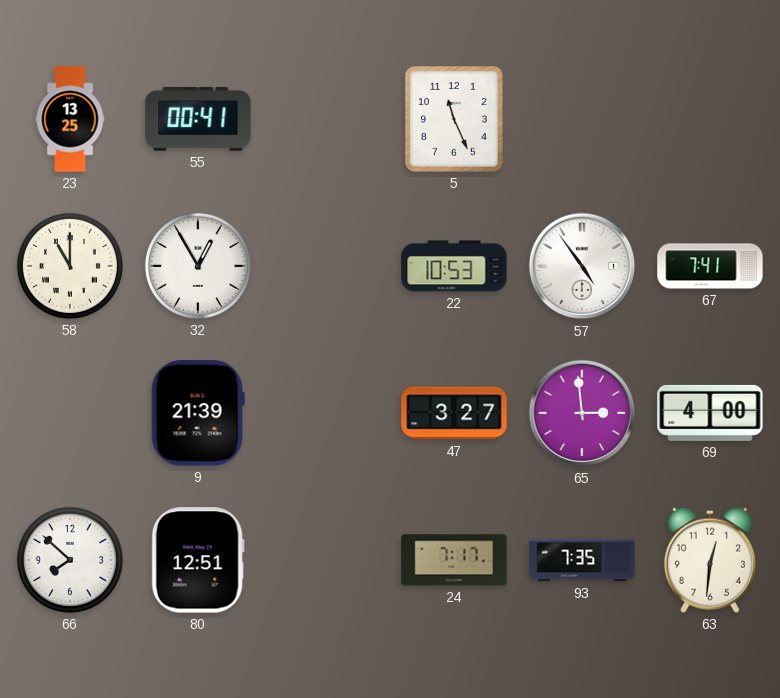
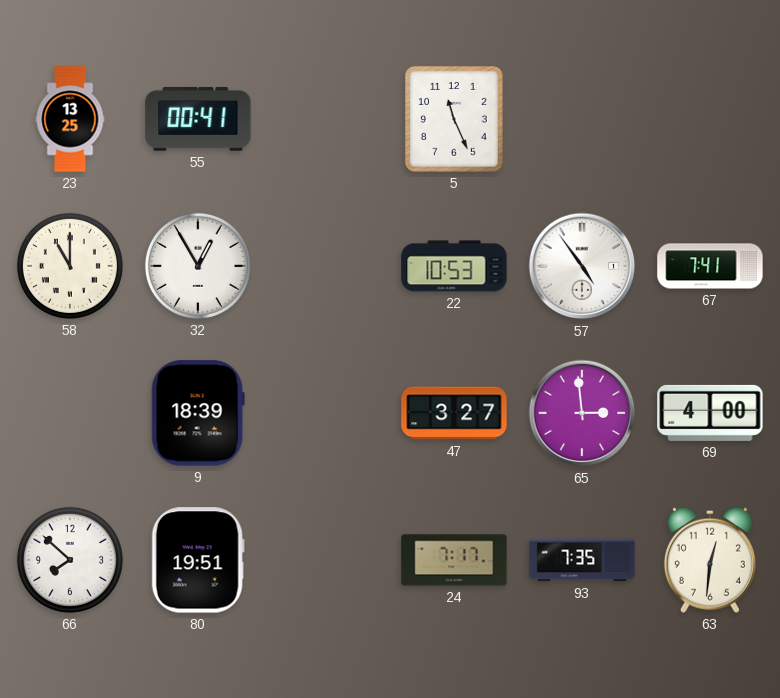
9: 21:39 -> 18:39 (198, 413)
80: 12:51 -> 19:51 (198, 560)
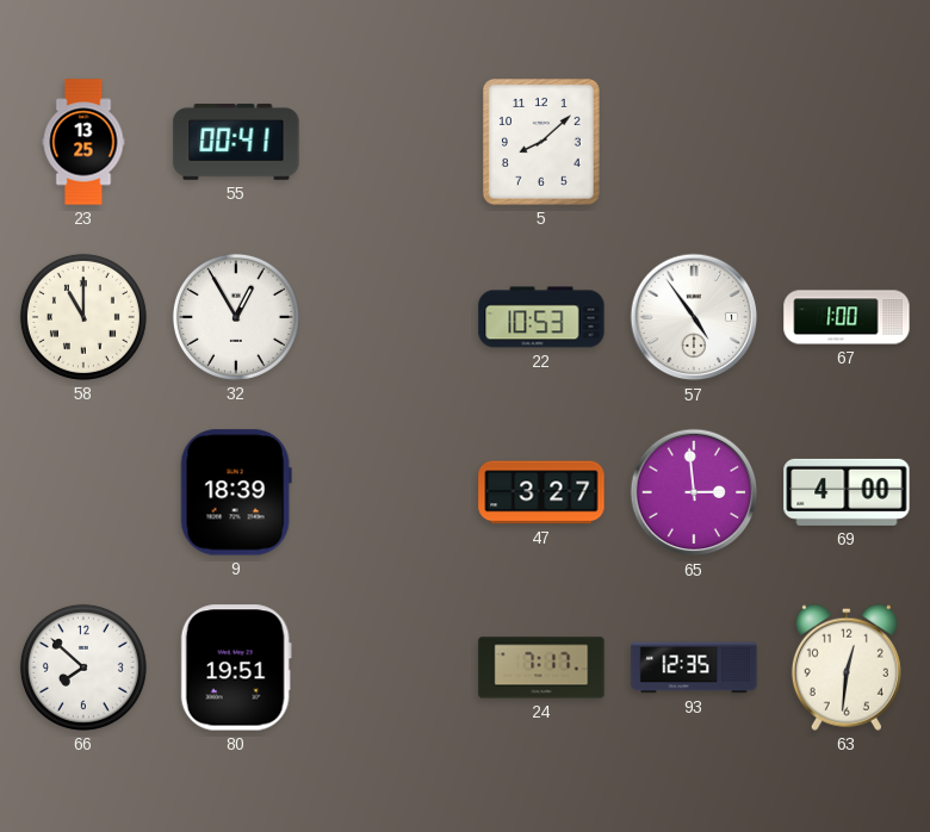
5: 11:26 -> 8:08 (541, 142)
67: 7:41 -> 1:00 (847, 317)
93: 7:35 -> 12:35 (694, 668)
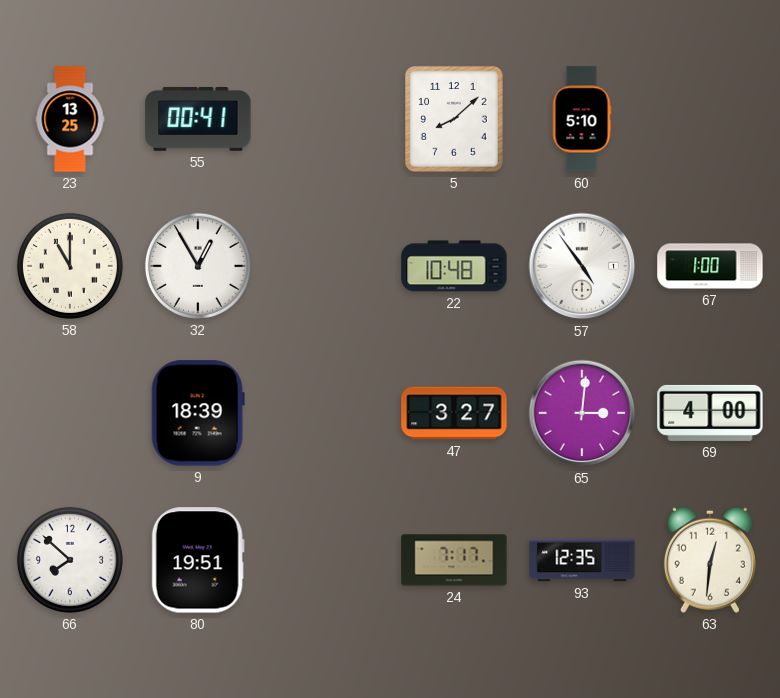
60: none -> 5:10 (582, 119)
22: 10:53 -> 10:48 (454, 266)
65: 2:59 -> 3:01 (582, 413)
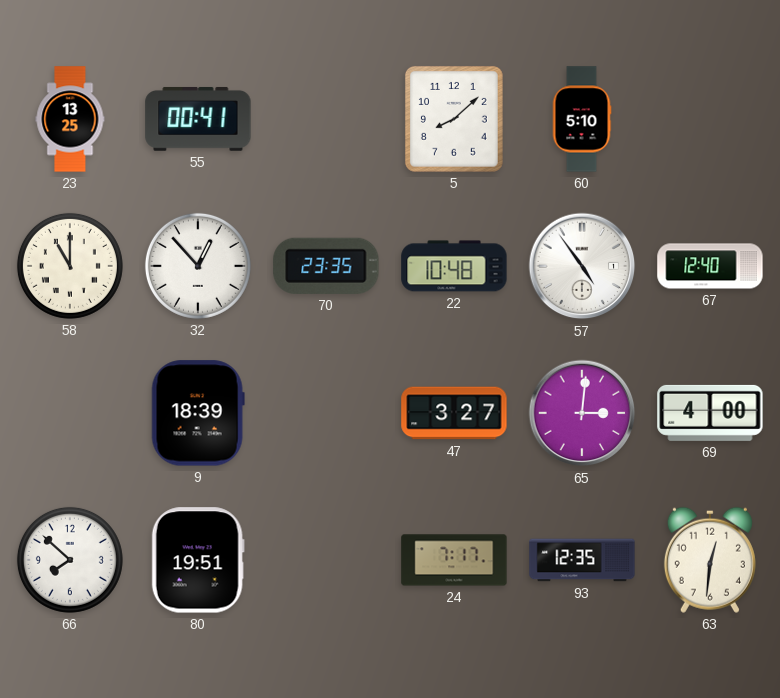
32: 12:55 -> 12:53 (198, 266)
70: none -> 23:35 (326, 266)
67: 1:00 -> 12:40 (710, 266)
